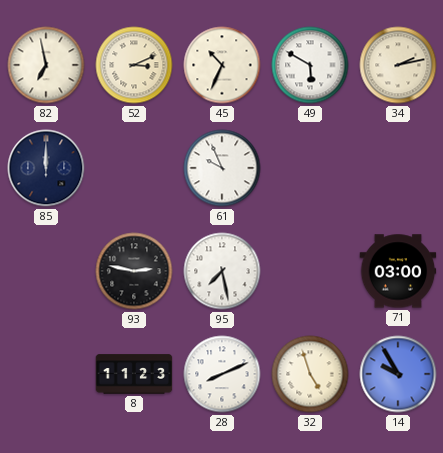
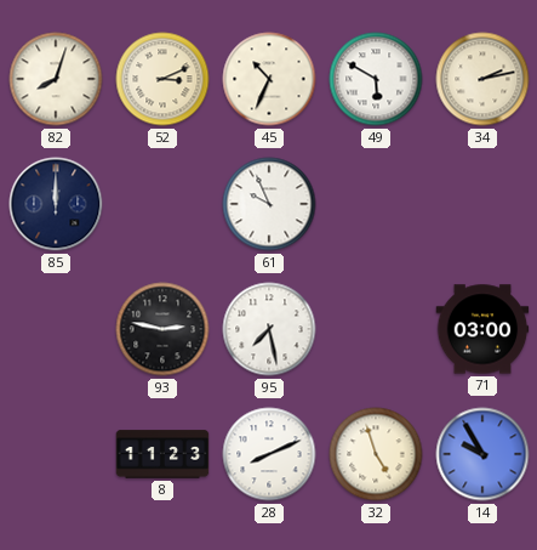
82: 6:58 -> 8:03 (56, 79)
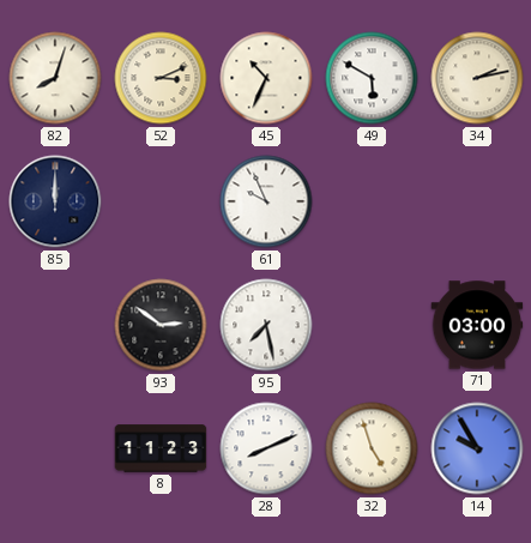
93: 2:47 -> 2:51 (161, 325)
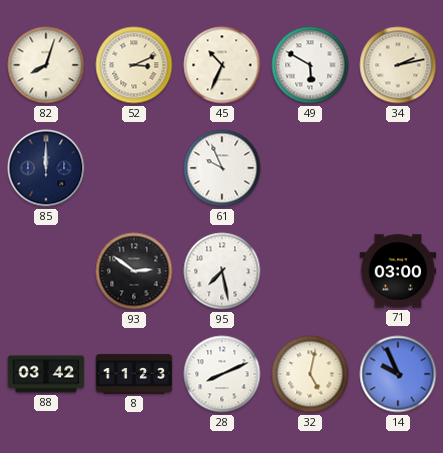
88: none -> 03:42 (46, 374)
32: 4:57 -> 5:02 (310, 374)
14: 9:55 -> 9:56 (398, 374)
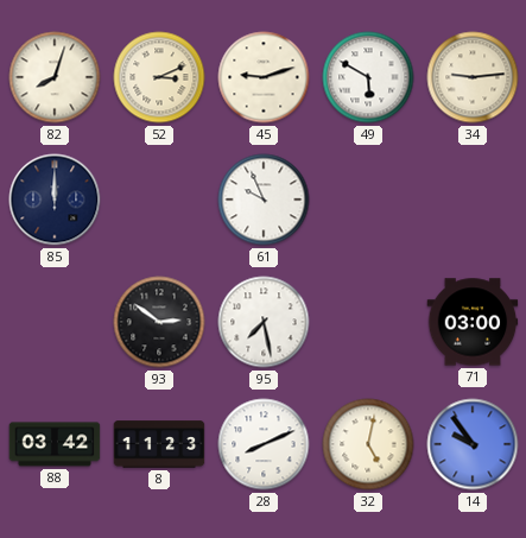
45: 10:34 -> 9:12 (264, 77)
34: 2:13 -> 9:14 (473, 77)
14: 9:56 -> 9:54 (473, 444)
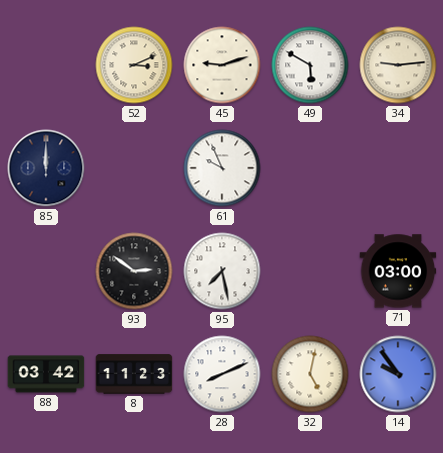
82: 8:03 -> none (55, 77)
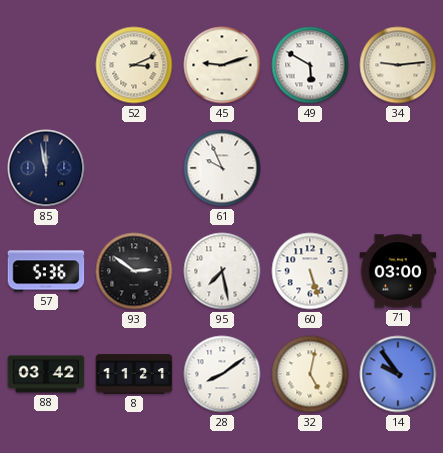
85: 12:00 -> 11:58 (46, 168)
57: none -> 5:36 (46, 271)
60: none -> 5:27 (310, 271)
8: 11:23 -> 11:21 (134, 374)
28: 8:11 -> 8:09 (222, 374)
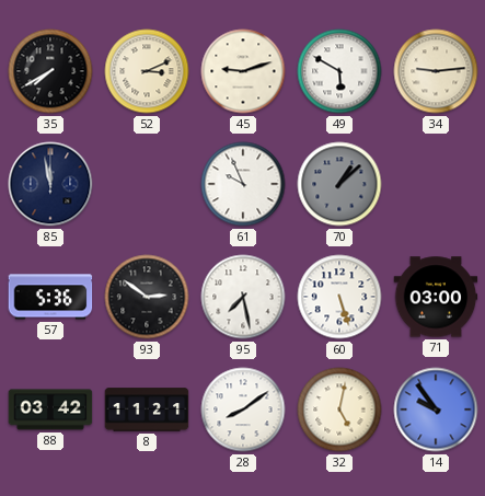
35: none -> 7:40 (50, 71)
70: none -> 1:08 (339, 184)
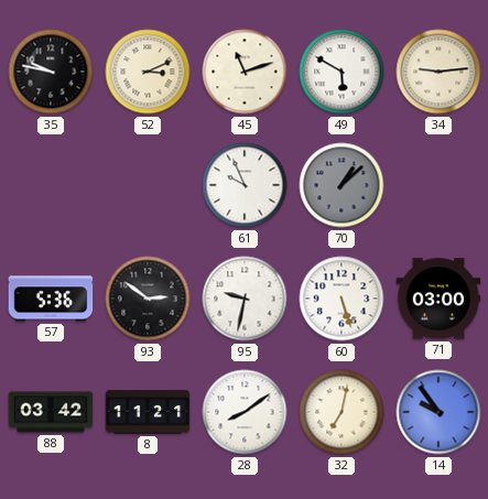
35: 7:40 -> 9:47 (51, 72)
45: 9:12 -> 11:12 (245, 72)
85: 11:58 -> none (50, 184)
95: 7:28 -> 9:32 (245, 299)
32: 5:02 -> 7:02 (341, 412)
